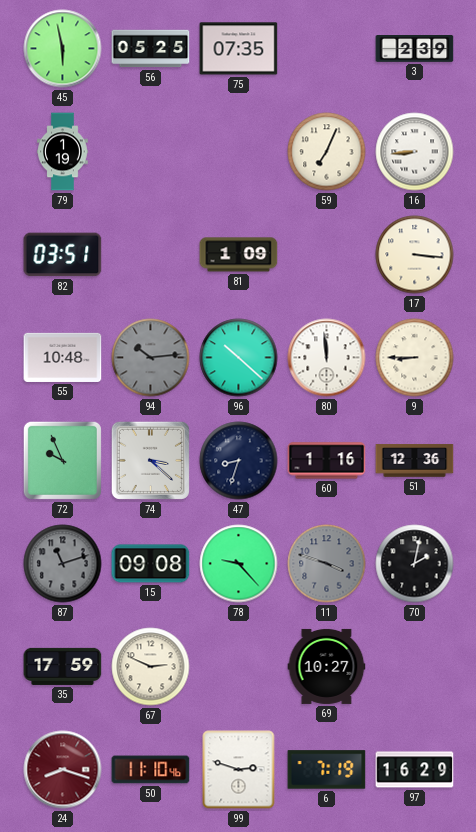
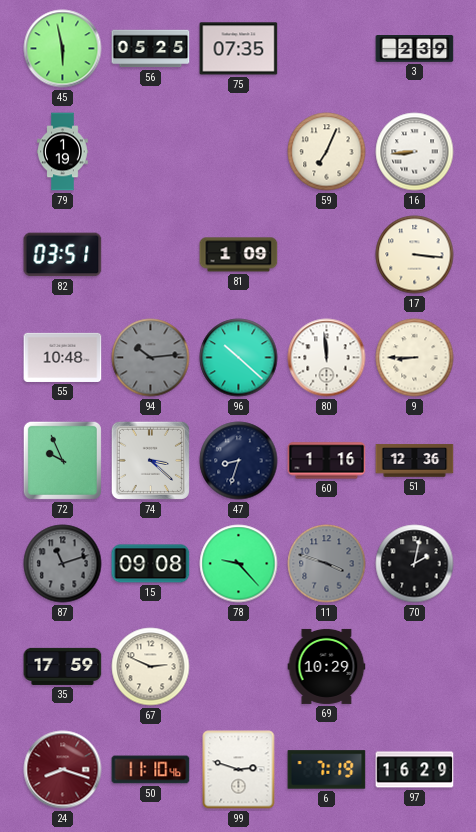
69: 10:27 -> 10:29 (327, 666)
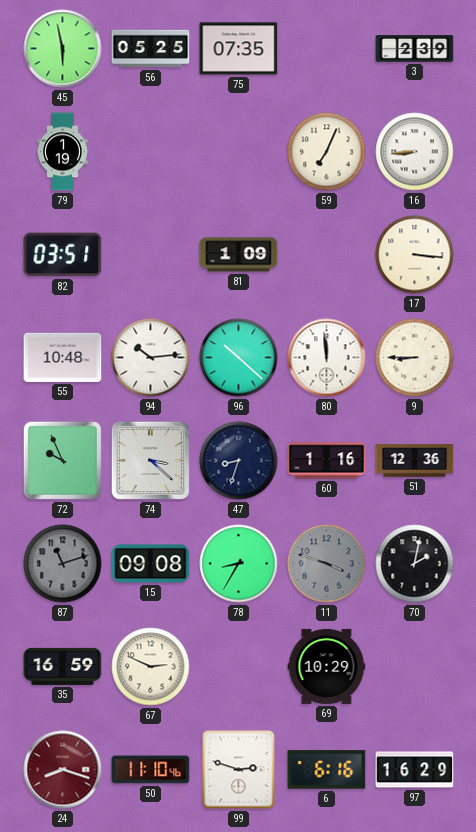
94 dial: grey -> white (151, 358)
78: 9:23 -> 8:35 (239, 564)
35: 17:59 -> 16:59 (63, 666)
6: 7:19 -> 6:16 (327, 770)
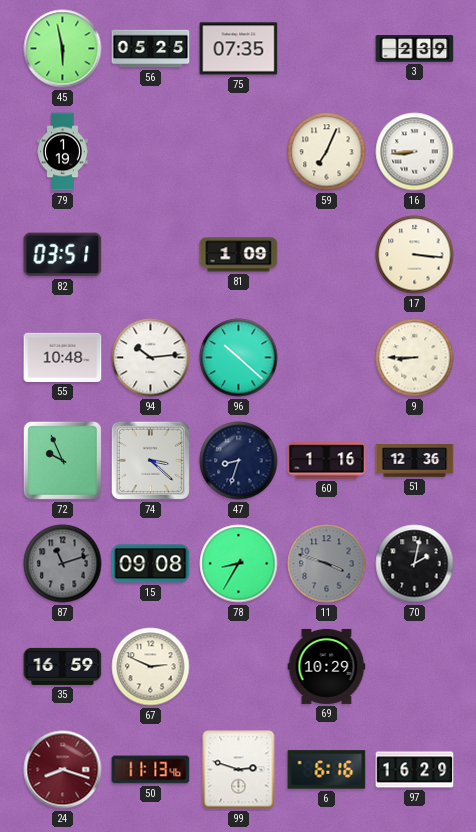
80: 11:59 -> none (327, 358)
50: 11:10 -> 11:13 (151, 770)
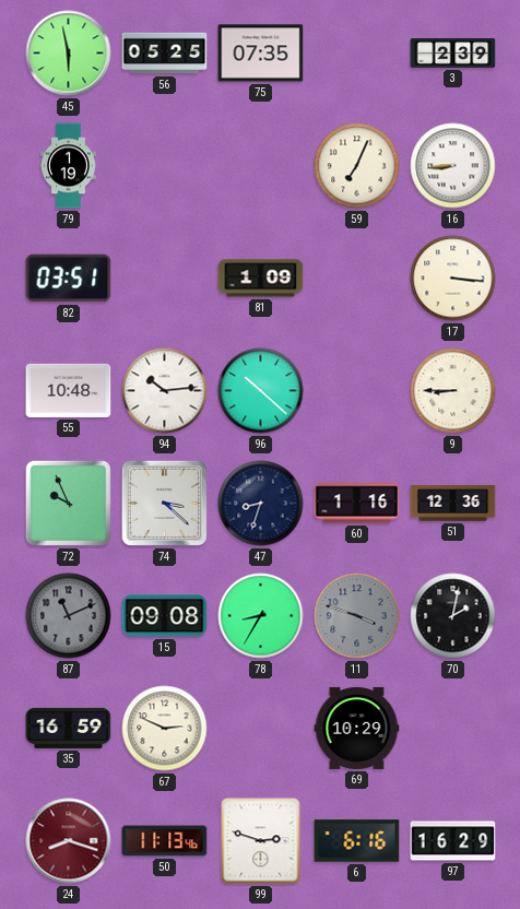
87: 11:12 -> 11:11 (69, 616)
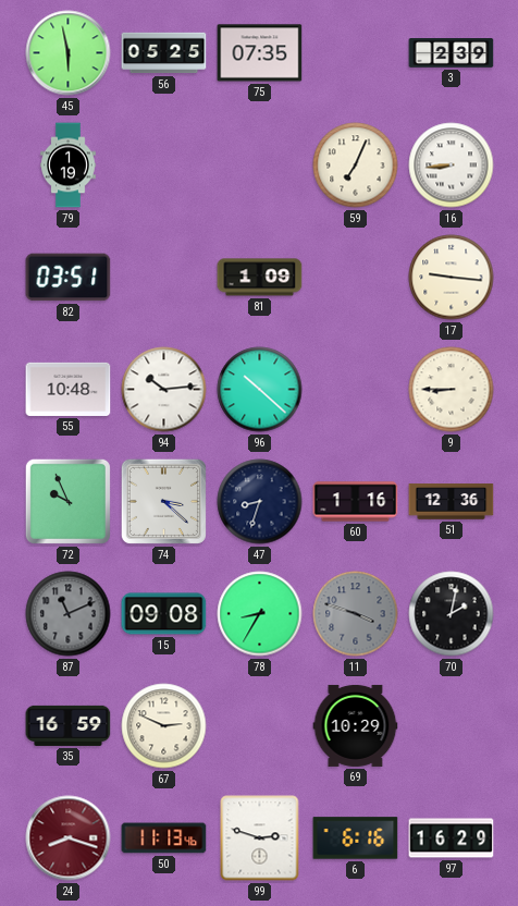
17: 3:16 -> 9:16 (452, 278)
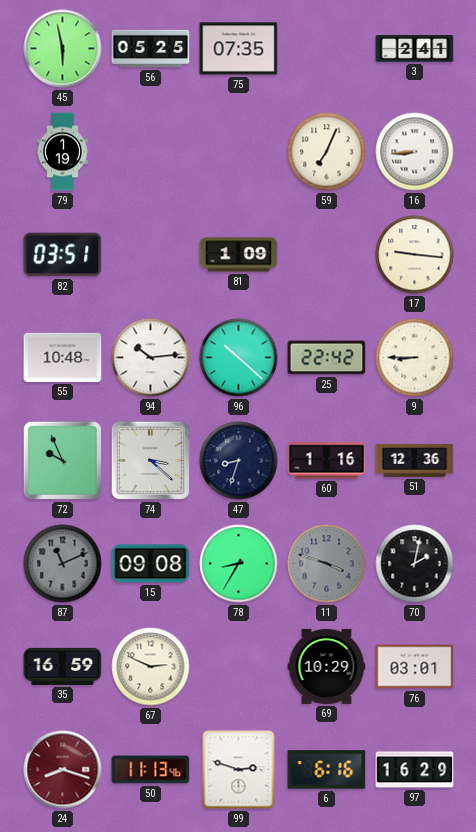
3: 2:39 -> 2:41 (415, 49)
25: none -> 22:42 (327, 358)
76: none -> 03:01 (415, 667)
